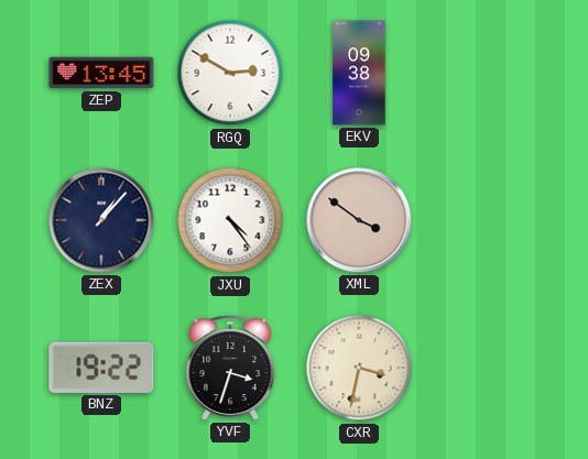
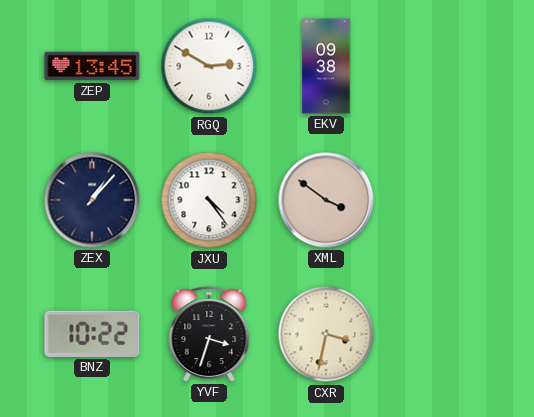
BNZ: 19:22 -> 10:22 (92, 334)
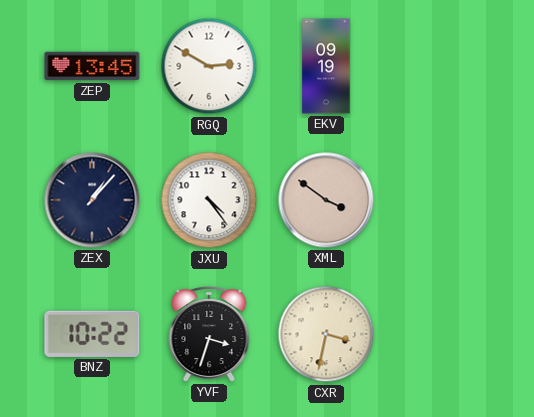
EKV: 09:38 -> 09:19 (326, 66)
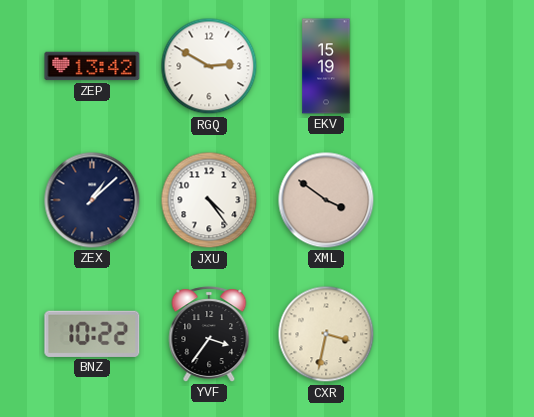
ZEP: 13:45 -> 13:42 (92, 66)
EKV: 09:19 -> 15:19 (326, 66)
ZEX: 1:07 -> 1:08 (92, 200)
YVF: 3:33 -> 3:36 (209, 334)
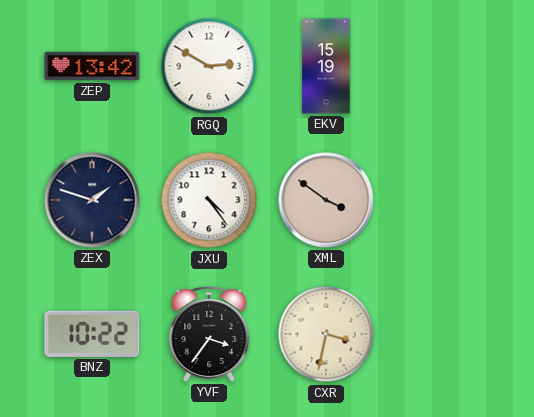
ZEX: 1:08 -> 1:48 (92, 200)
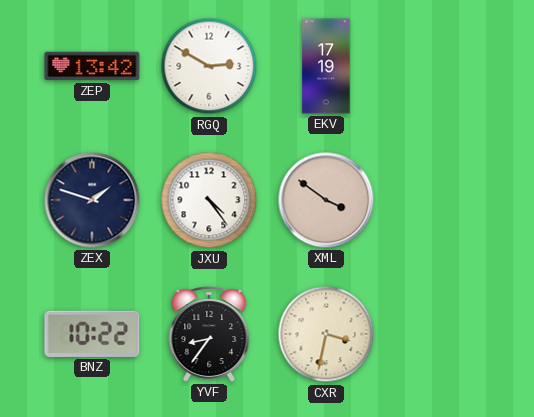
EKV: 15:19 -> 17:19 (326, 66)
YVF: 3:36 -> 8:36 (209, 334)
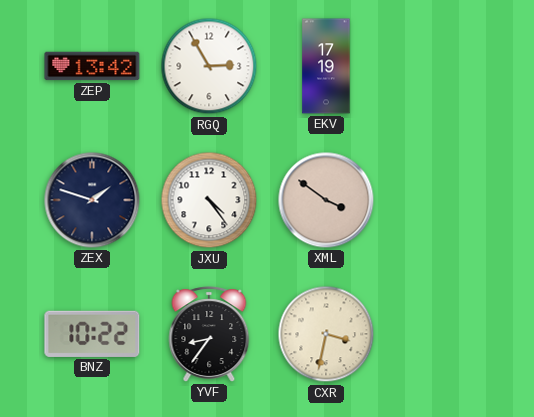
RGQ: 2:50 -> 2:55 (209, 66)
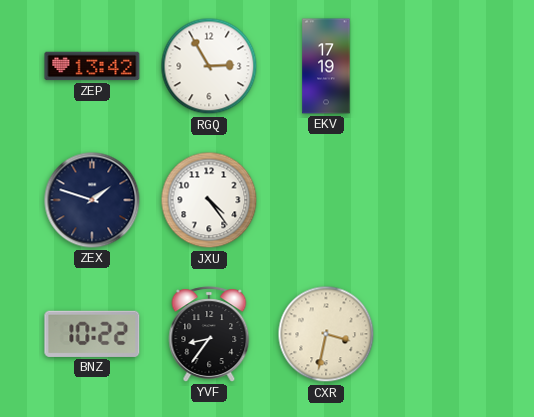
XML: 3:51 -> none (326, 200)
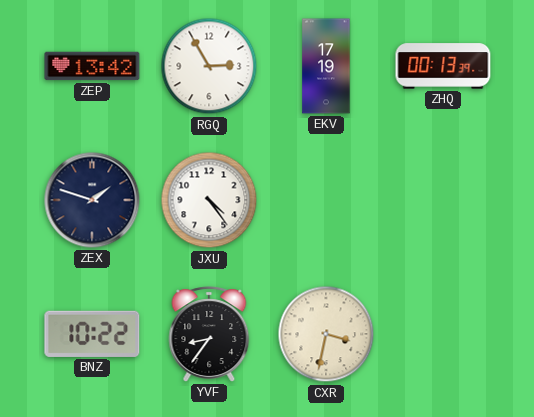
ZHQ: none -> 00:13 (443, 66)
